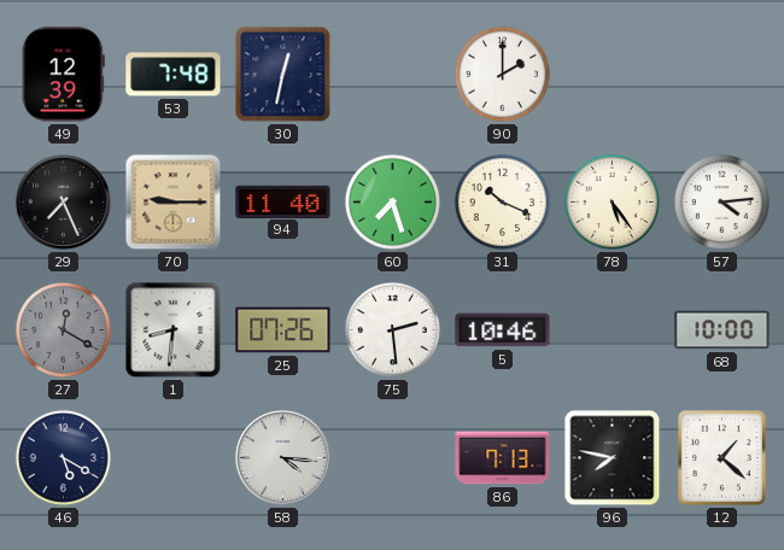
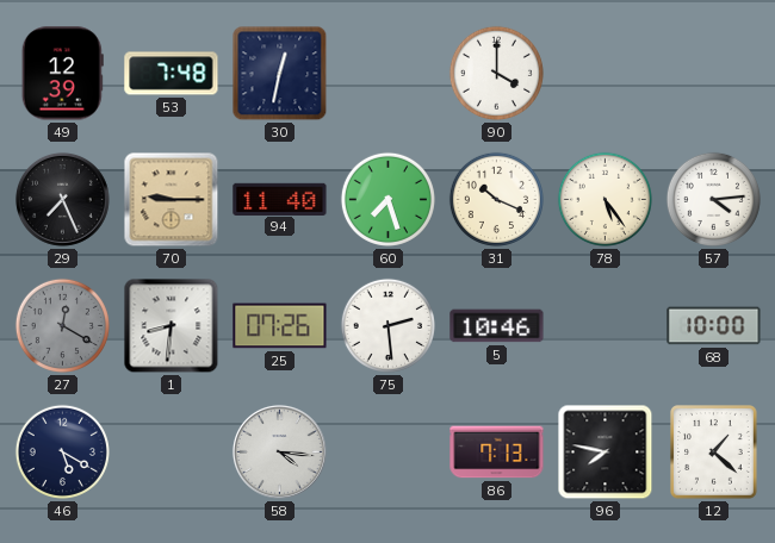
90: 2:00 -> 4:00 (496, 73)
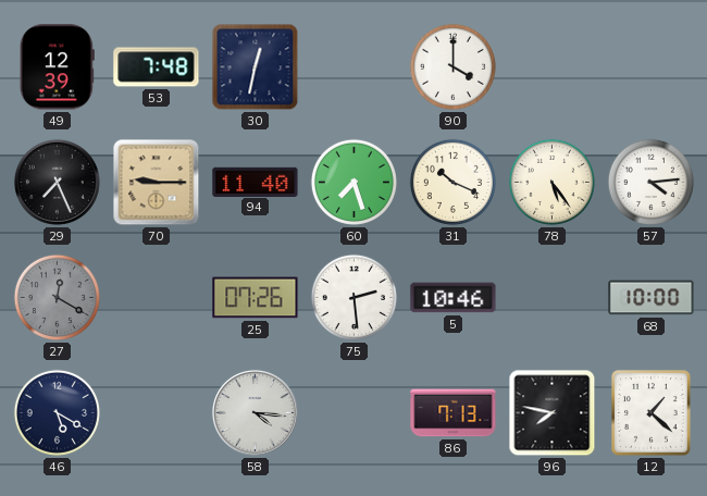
1: 8:31 -> none (172, 326)
